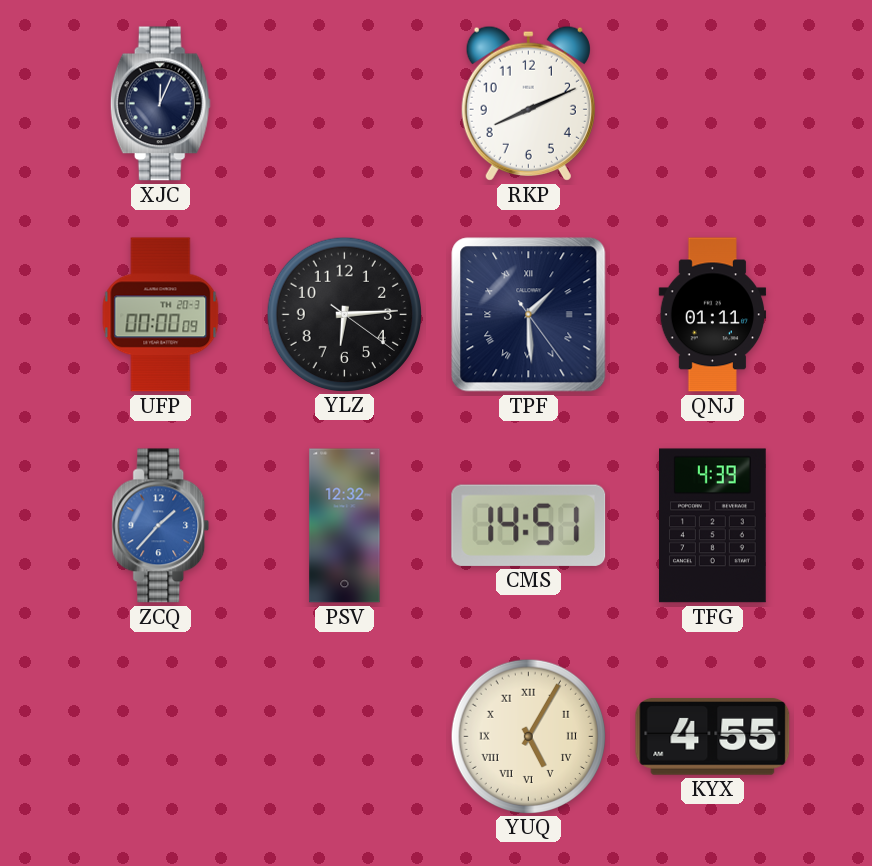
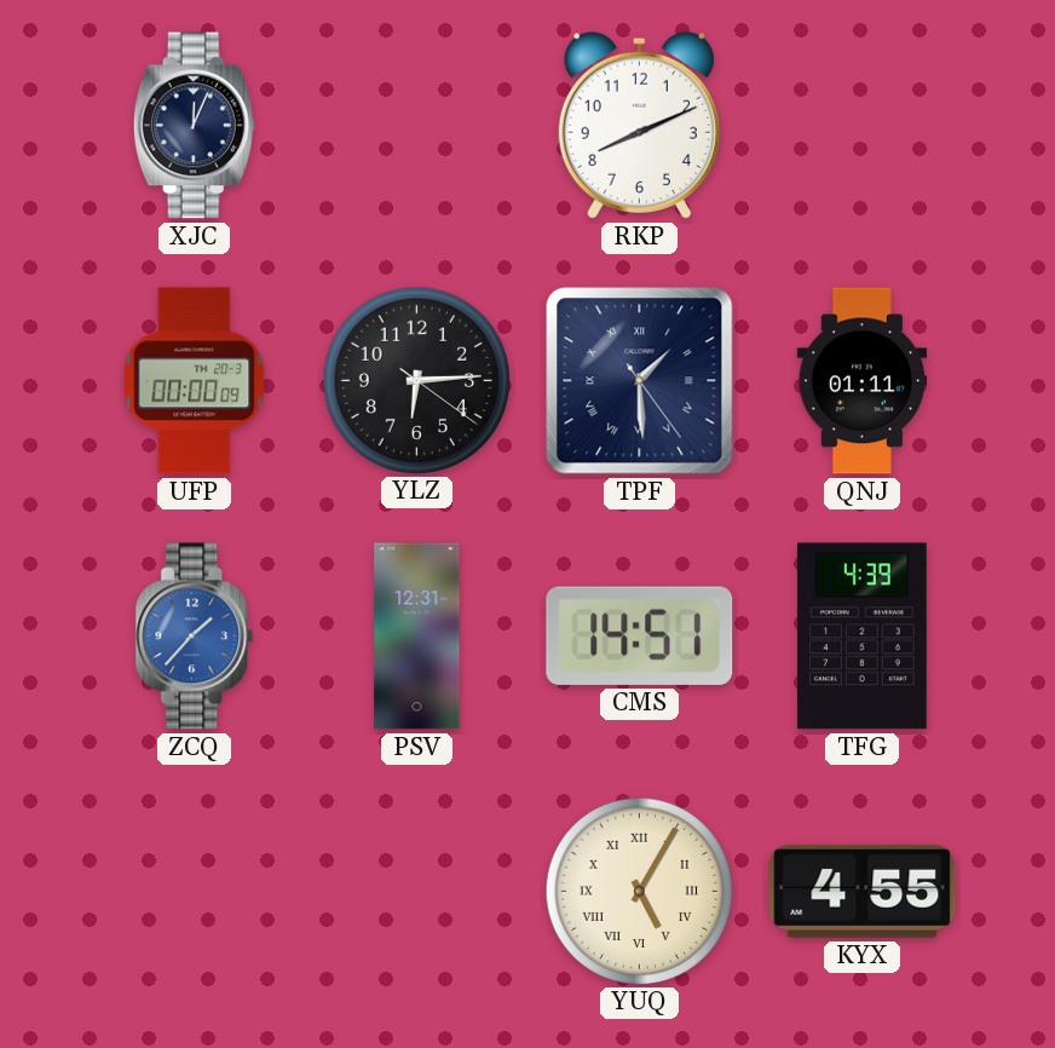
PSV: 12:32 -> 12:31 (417, 637)
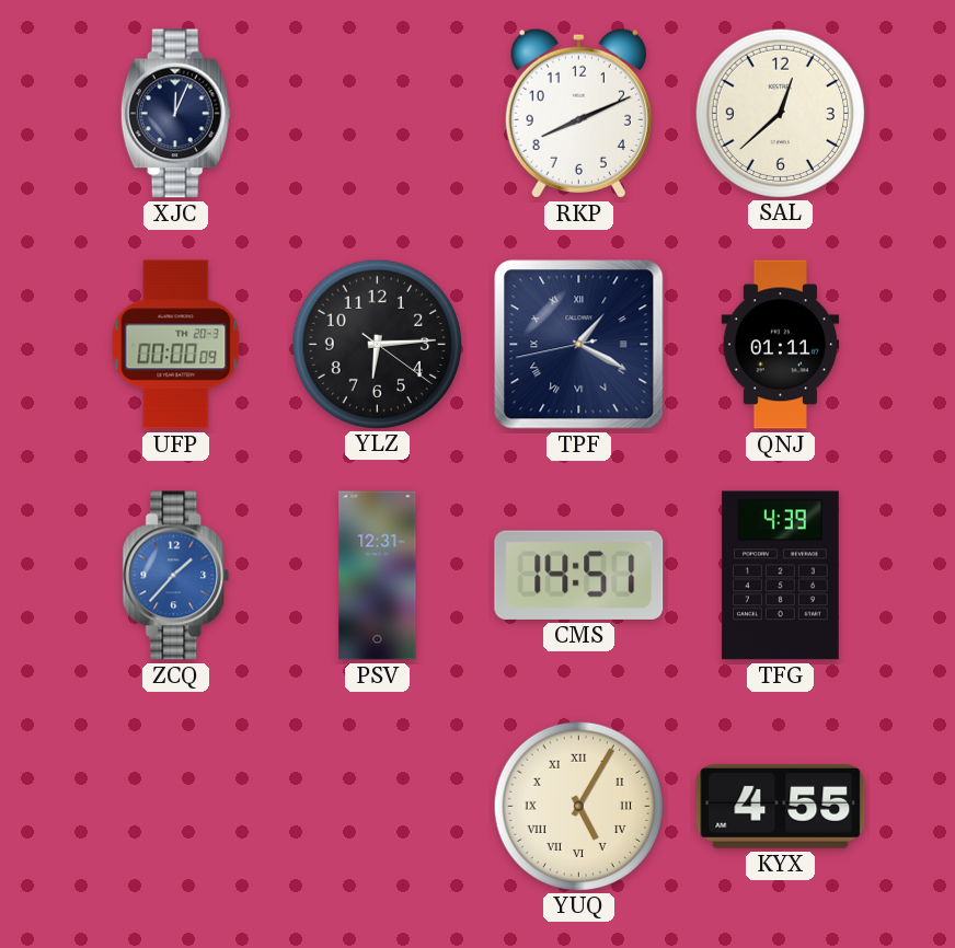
SAL: none -> 12:38 (780, 113)
TPF: 1:29 -> 1:19 (579, 345)
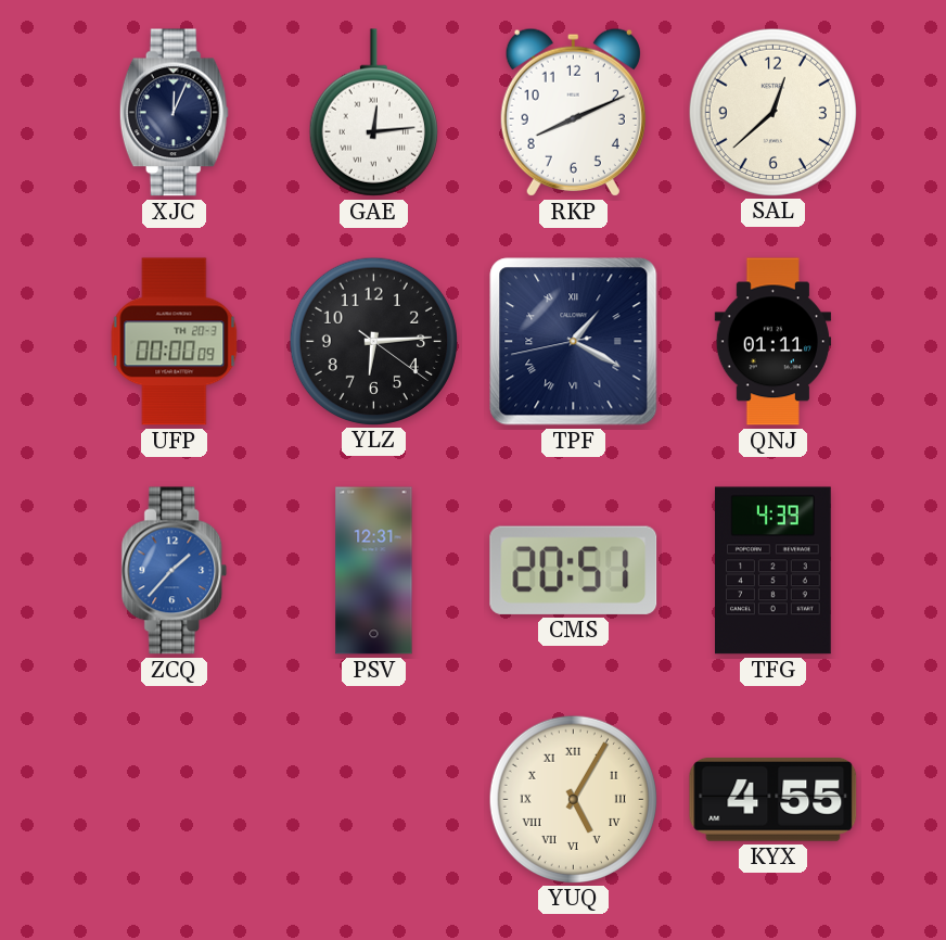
GAE: none -> 12:14 (373, 113)
CMS: 14:51 -> 20:51 (574, 570)
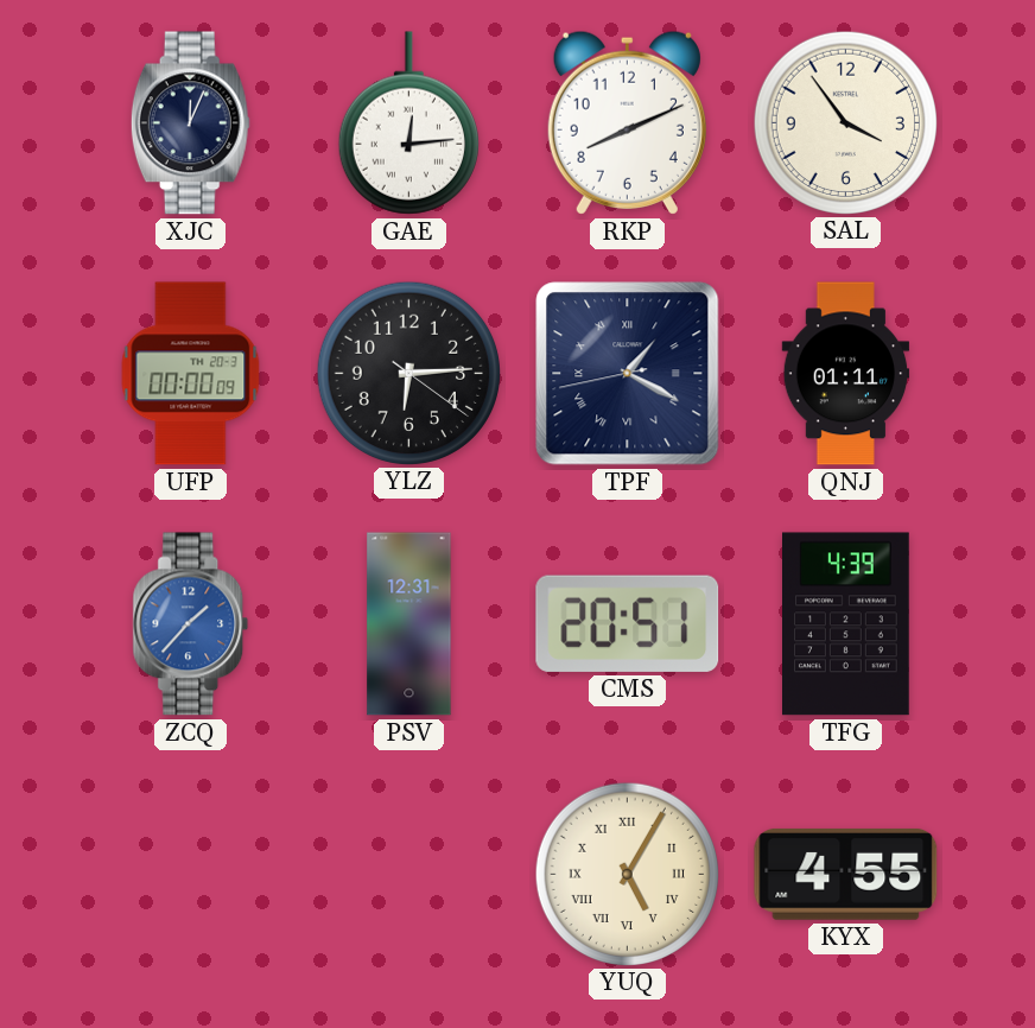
SAL: 12:38 -> 3:54 (845, 122)
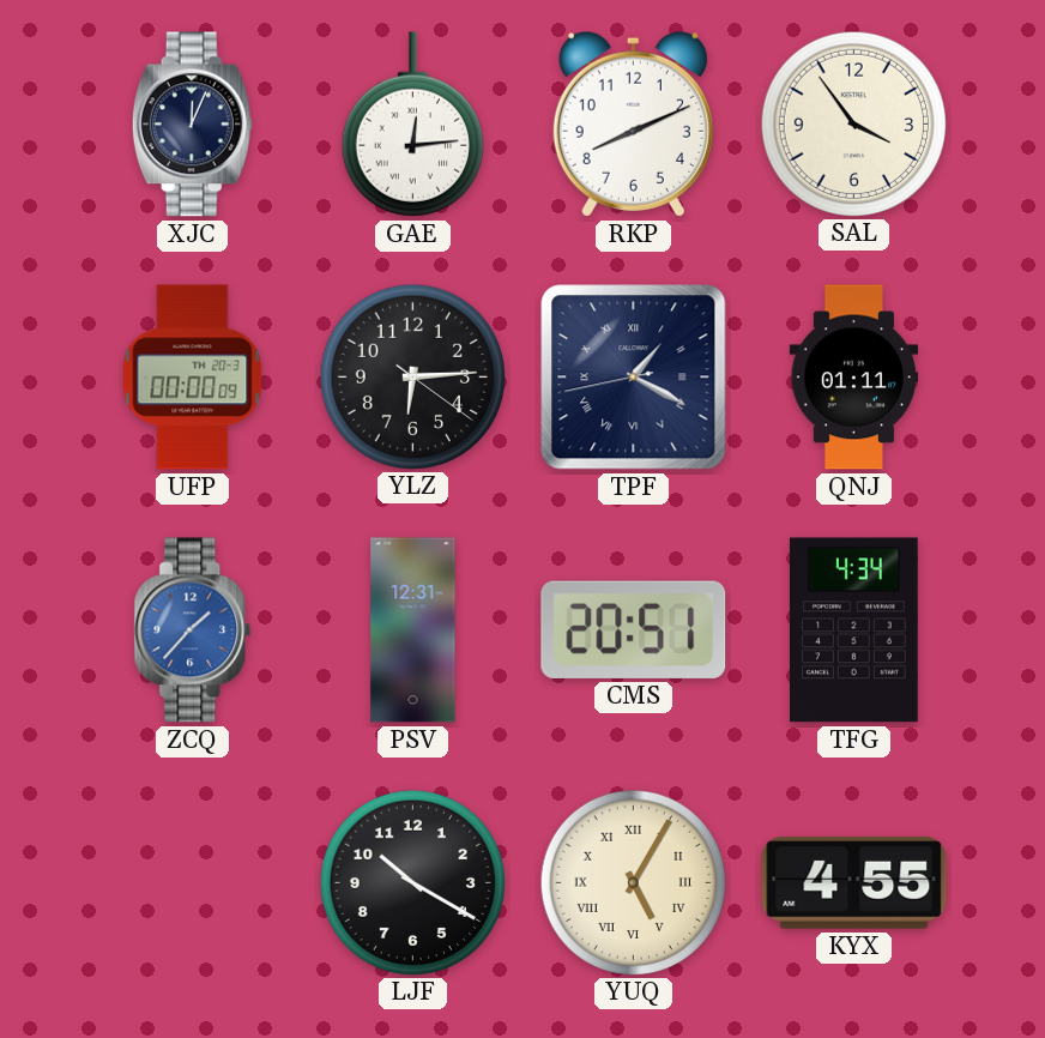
TFG: 4:39 -> 4:34 (854, 630)
LJF: none -> 10:20 (412, 882)
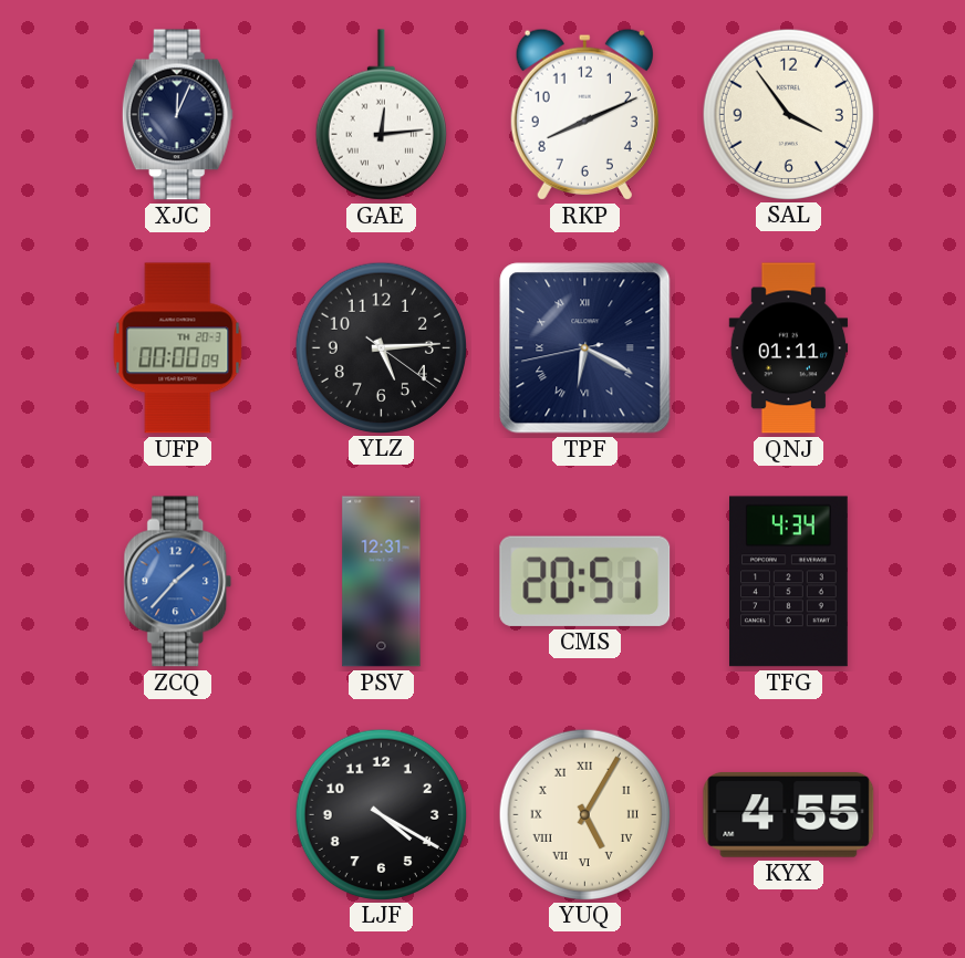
YLZ: 6:14 -> 5:14 (381, 347)
TPF: 1:19 -> 6:19 (585, 348)
LJF: 10:20 -> 4:20 (381, 814)
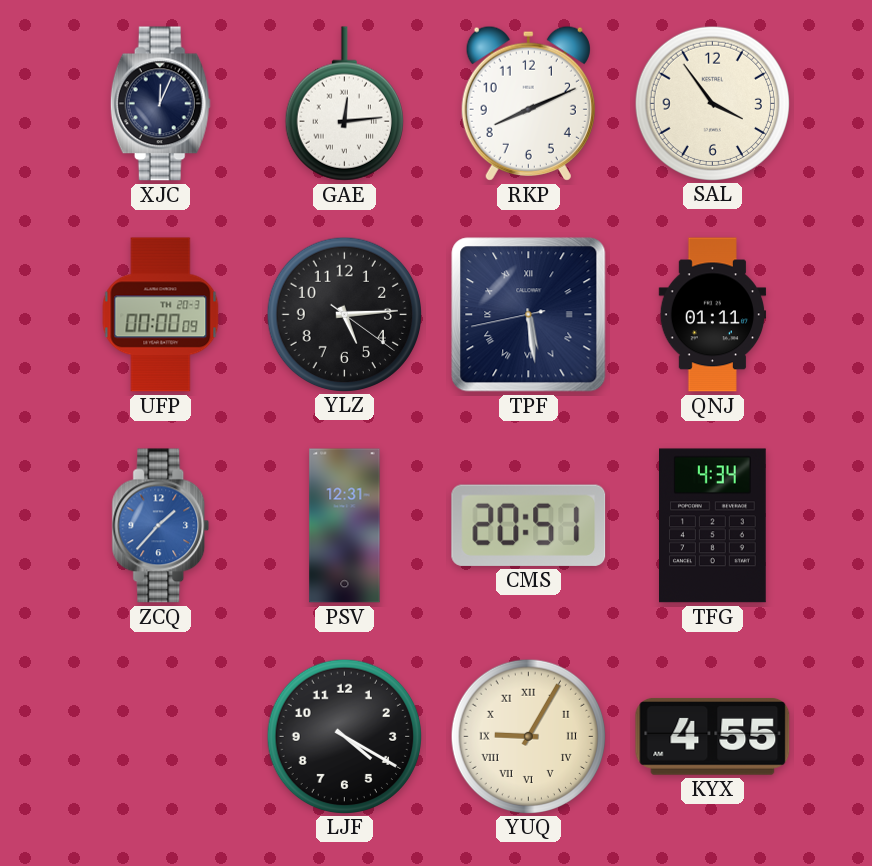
TPF: 6:19 -> 5:28 (529, 315)
YUQ: 5:05 -> 9:05 (528, 736)
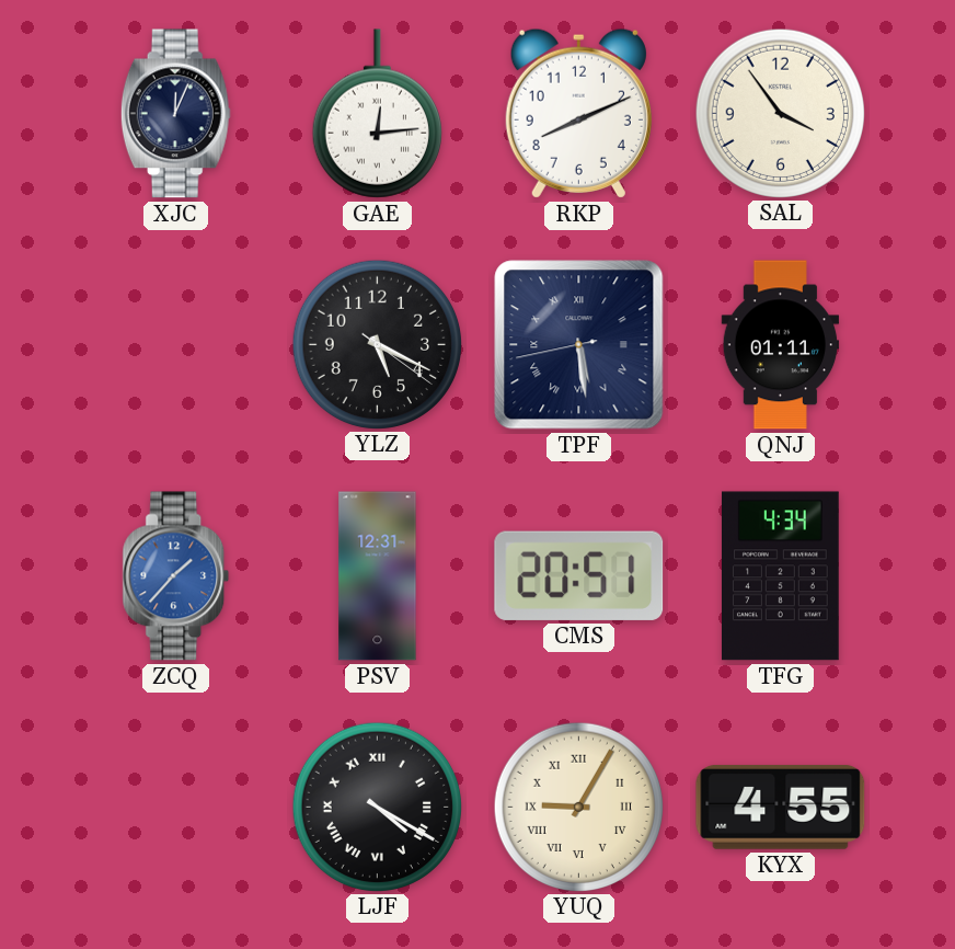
UFP: 00:00 -> none (161, 315)
YLZ: 5:14 -> 5:19 (377, 344)
LJF numerals: Arabic -> Roman (377, 807)
